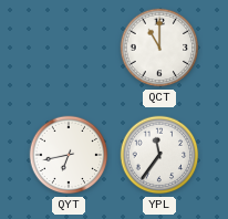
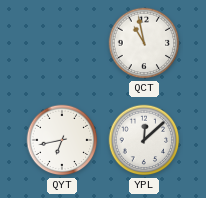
QCT: 11:00 -> 10:58 (144, 43)
YPL: 11:36 -> 12:08 (144, 140)
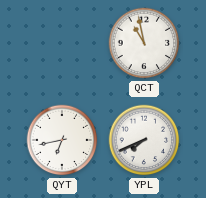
YPL: 12:08 -> 7:41 (144, 140)
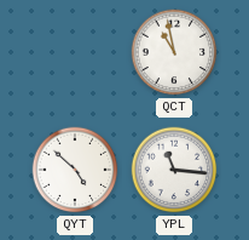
QYT: 6:43 -> 4:52 (75, 170)
YPL: 7:41 -> 11:16 (174, 170)
